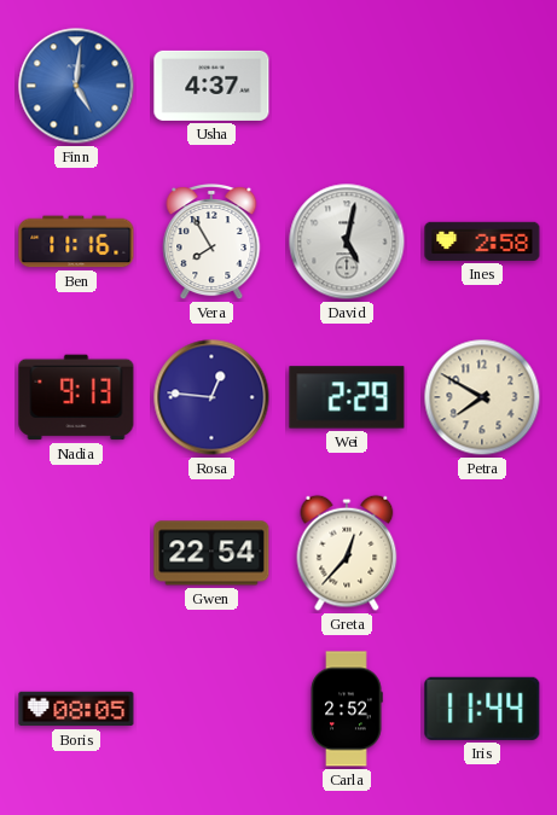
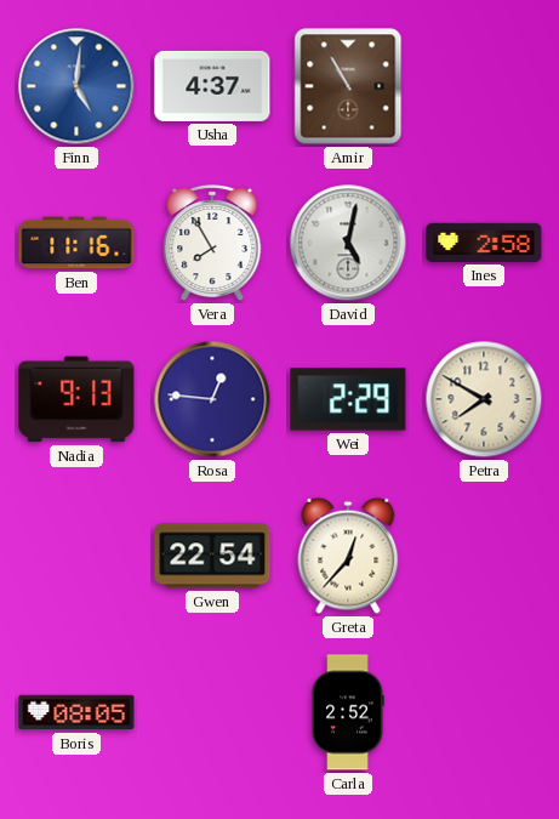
Amir: none -> 10:55 (348, 86)
Iris: 11:44 -> none (482, 709)
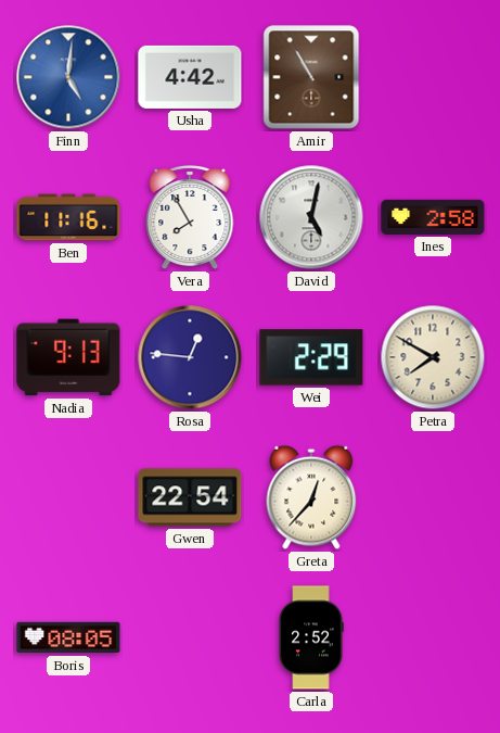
Usha: 4:37 -> 4:42 (190, 77)
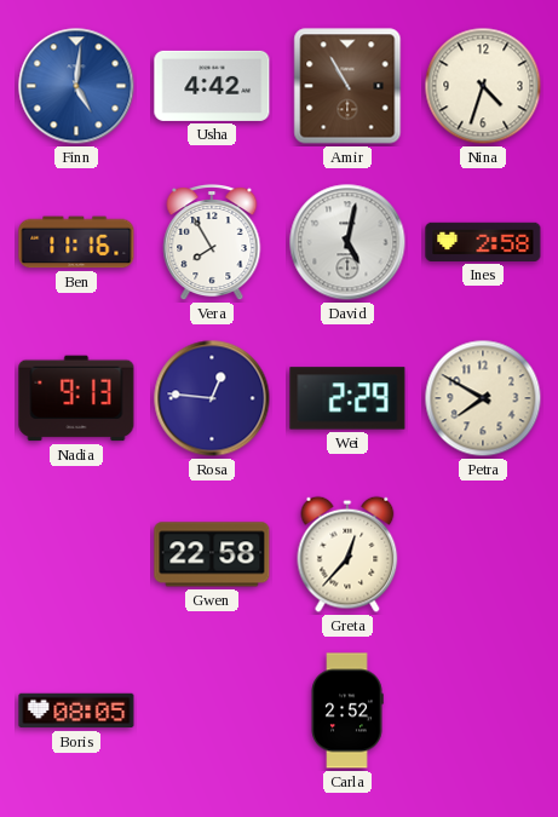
Nina: none -> 4:33 (483, 86)
Gwen: 22:54 -> 22:58 (212, 554)
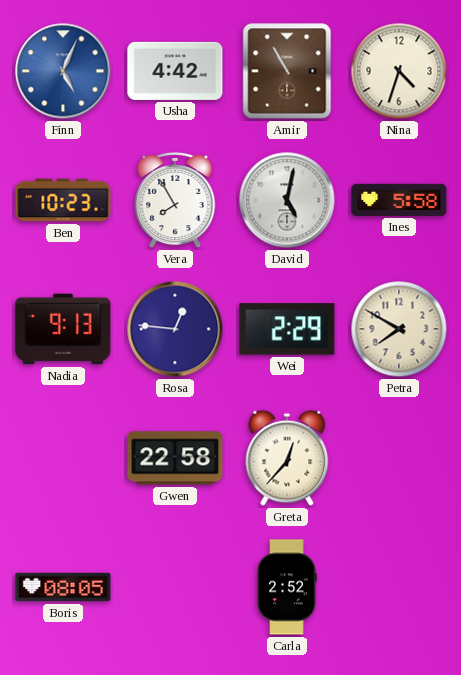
Finn: 5:01 -> 5:04 (63, 71)
Ben: 11:16 -> 10:23 (63, 200)
Ines: 2:58 -> 5:58 (399, 200)
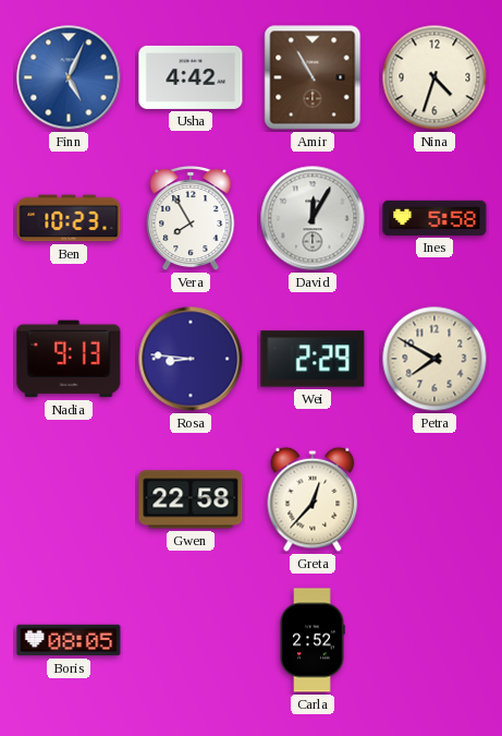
David: 5:02 -> 12:05 (313, 218)
Rosa: 12:46 -> 8:46 (191, 359)
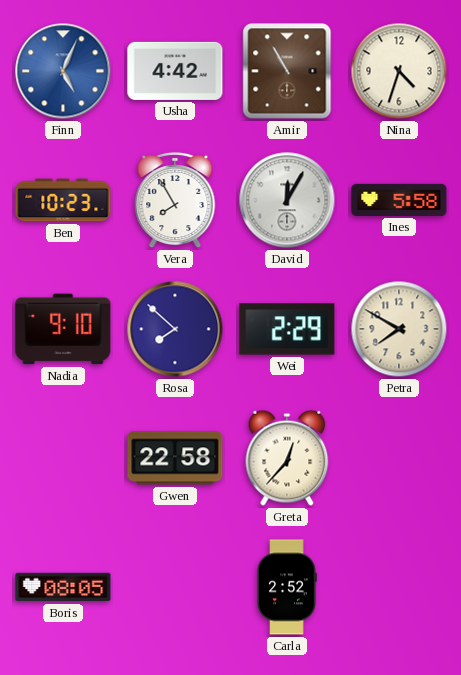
Nadia: 9:13 -> 9:10 (63, 329)
Rosa: 8:46 -> 7:52 (175, 329)
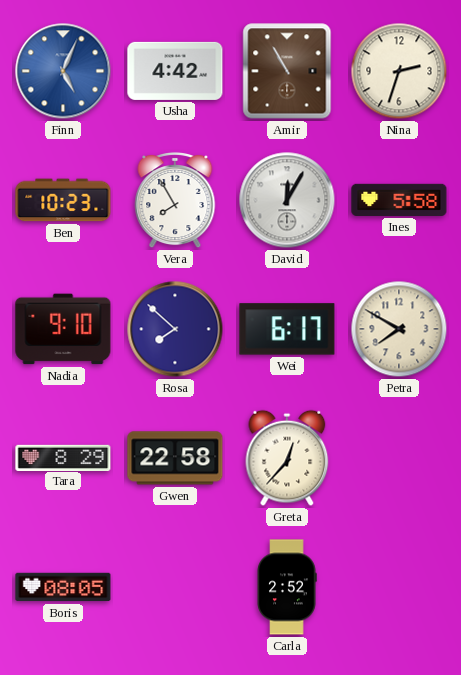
Nina: 4:33 -> 2:33 (399, 71)
Wei: 2:29 -> 6:17 (287, 329)
Tara: none -> 8:29 (63, 457)
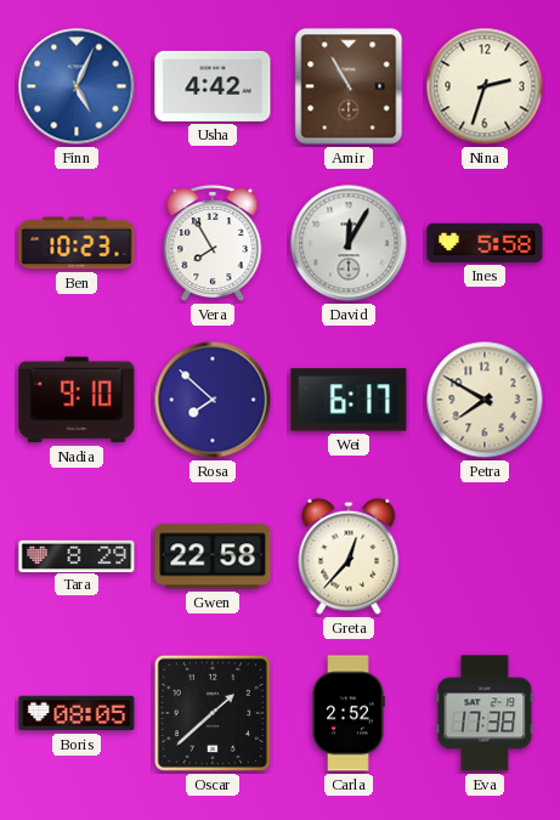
Oscar: none -> 1:38 (213, 713)
Eva: none -> 17:38 (485, 713)
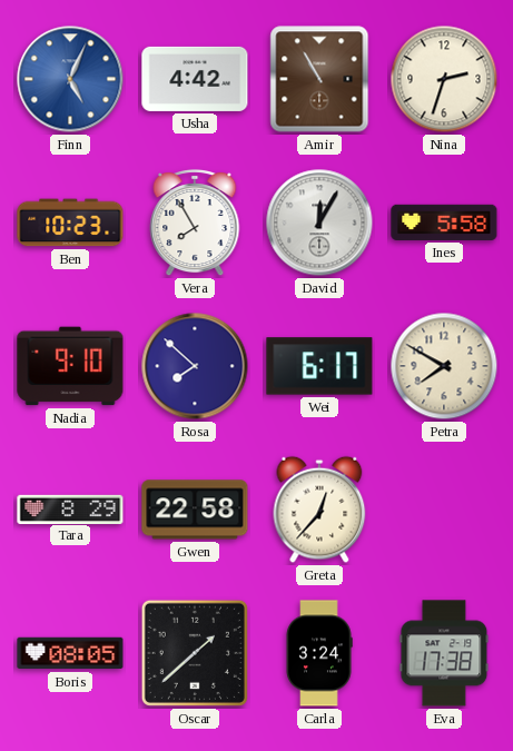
Carla: 2:52 -> 3:24 (319, 653)
